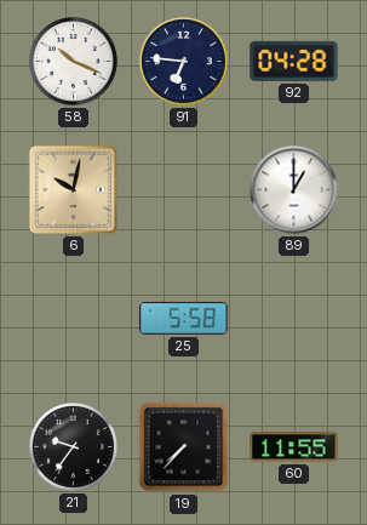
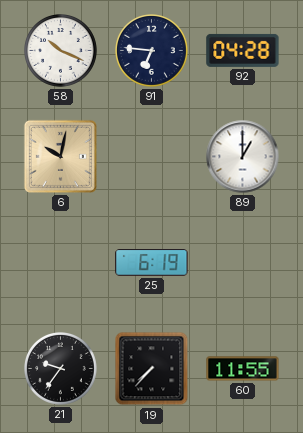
25: 5:58 -> 6:19 (152, 263)
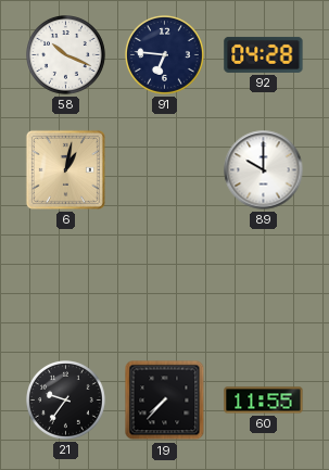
6: 10:02 -> 1:02 (65, 169)
89: 1:00 -> 10:00 (264, 170)
25: 6:19 -> none (152, 263)
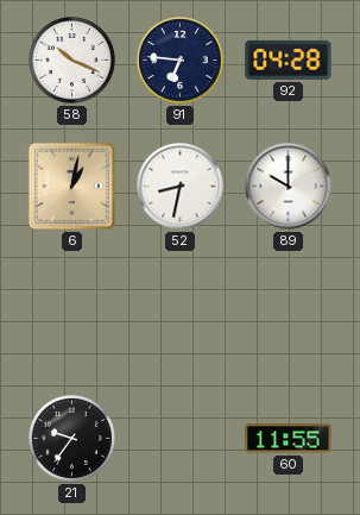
52: none -> 8:32 (181, 187)
19: 7:37 -> none (165, 401)
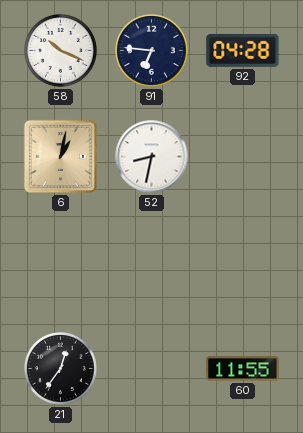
89: 10:00 -> none (289, 187)
21: 9:36 -> 12:36 (61, 369)
